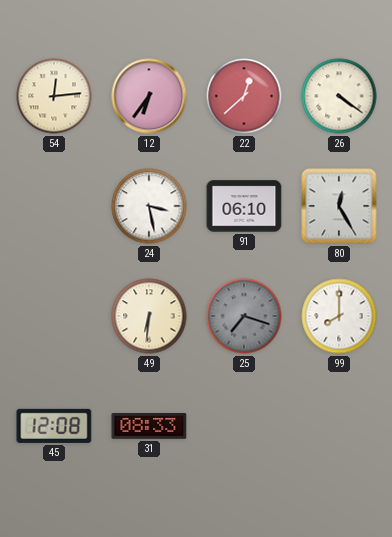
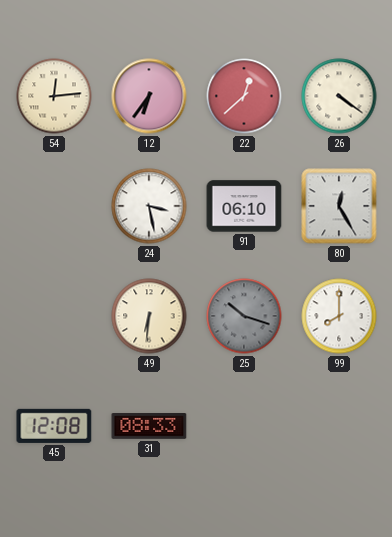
25: 7:18 -> 10:18 (244, 316)
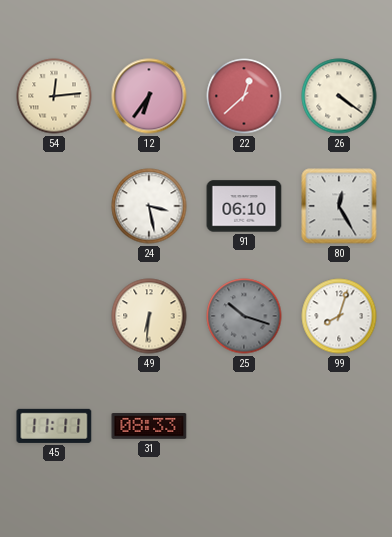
99: 8:00 -> 8:03 (339, 316)
45: 12:08 -> 11:11 (54, 426)
